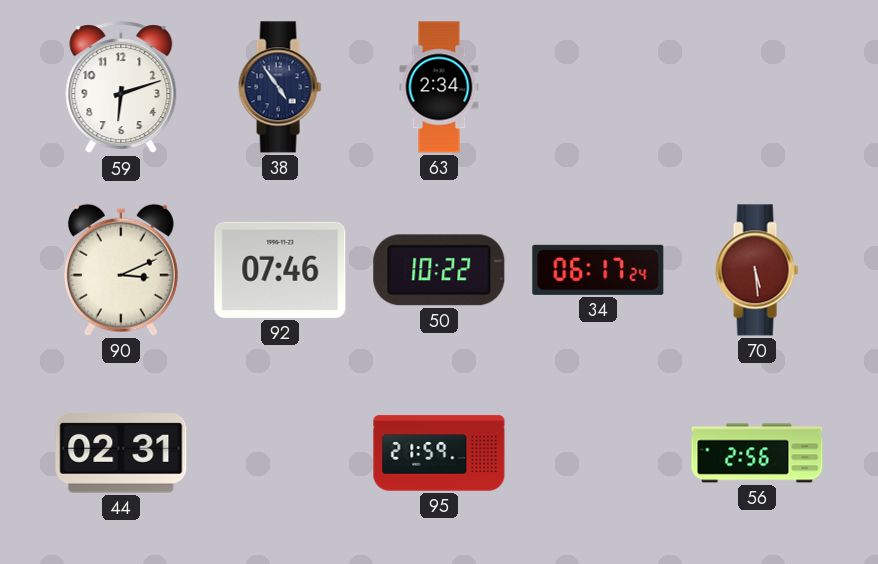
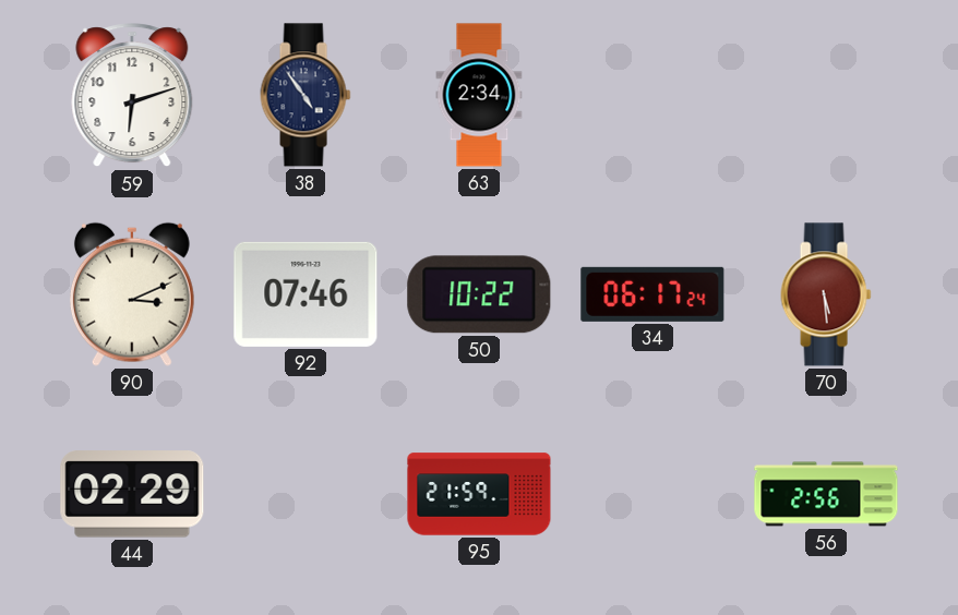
44: 02:31 -> 02:29 (132, 494)
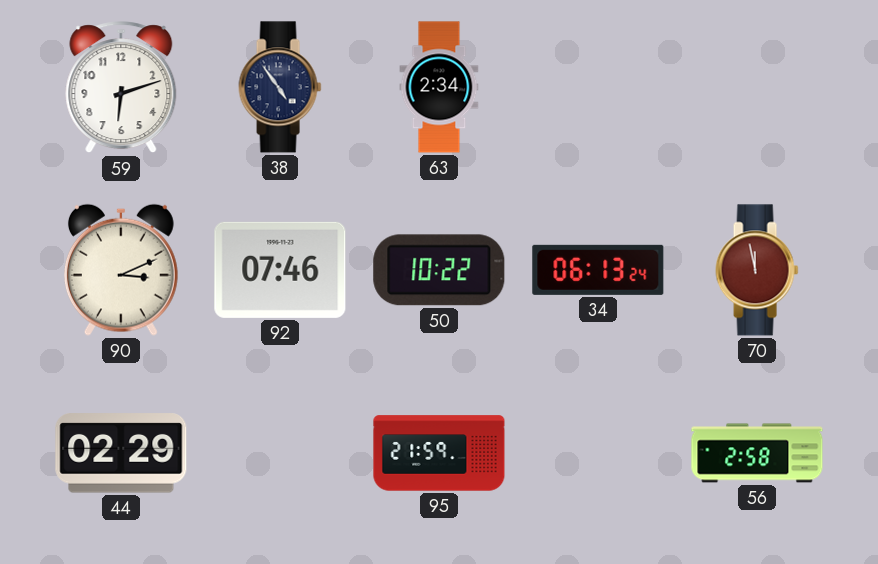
34: 06:17 -> 06:13 (598, 270)
70: 5:29 -> 11:58 (757, 270)
56: 2:56 -> 2:58 (757, 453)
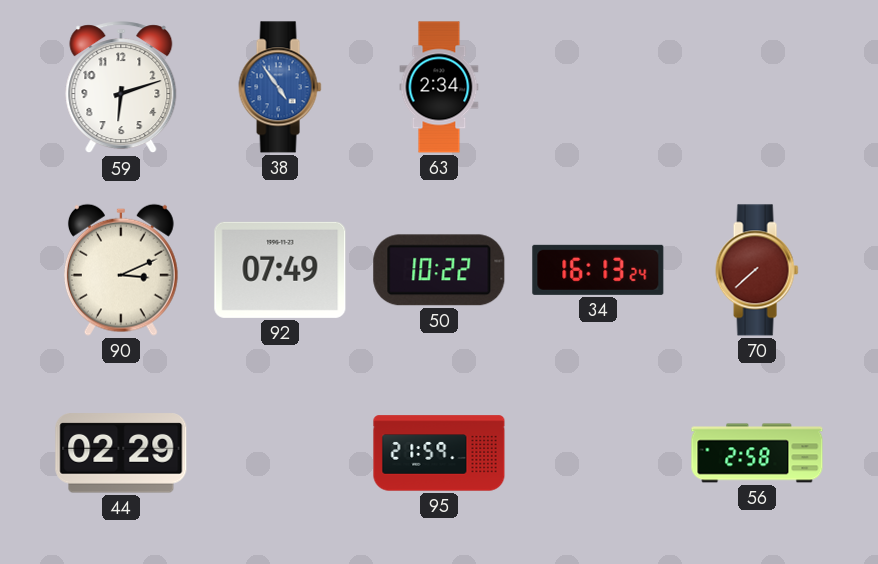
38 dial: navy -> blue (280, 87)
92: 07:46 -> 07:49 (280, 270)
34: 06:13 -> 16:13 (598, 270)
70: 11:58 -> 7:38 (757, 270)
